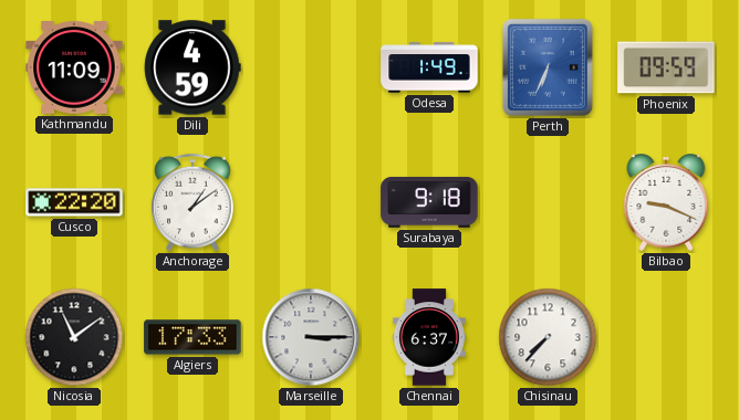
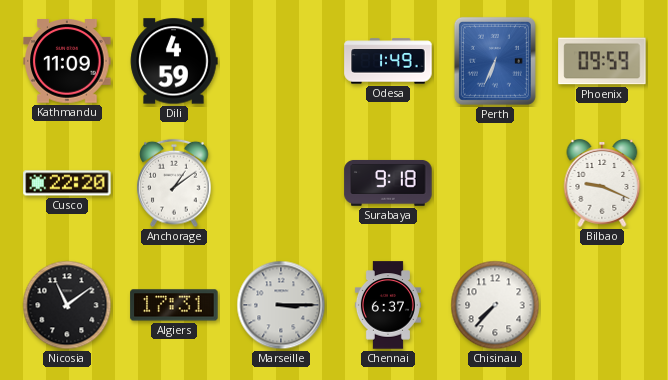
Algiers: 17:33 -> 17:31 (174, 305)
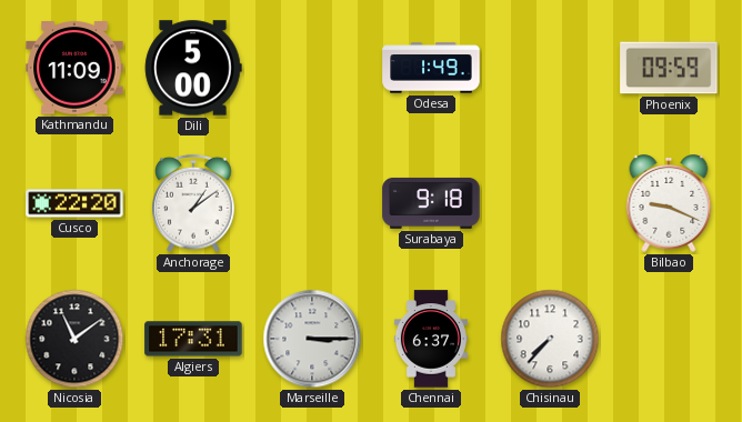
Dili: 4:59 -> 5:00 (193, 68)
Perth: 6:34 -> none (495, 61)
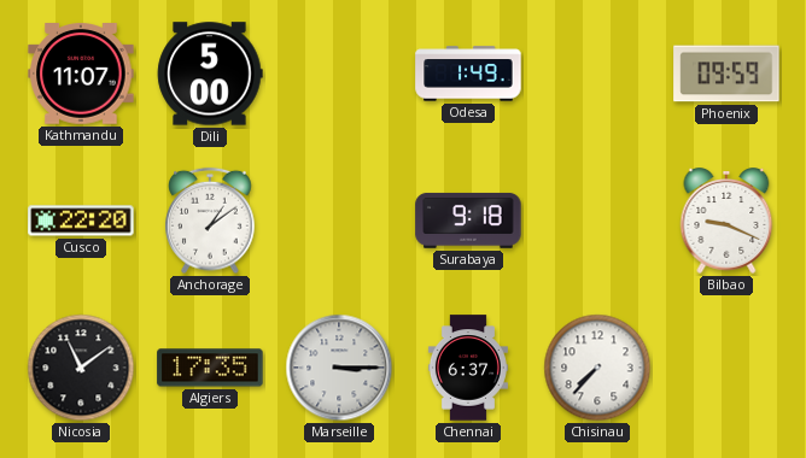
Kathmandu: 11:09 -> 11:07 (81, 75)
Algiers: 17:31 -> 17:35 (210, 368)
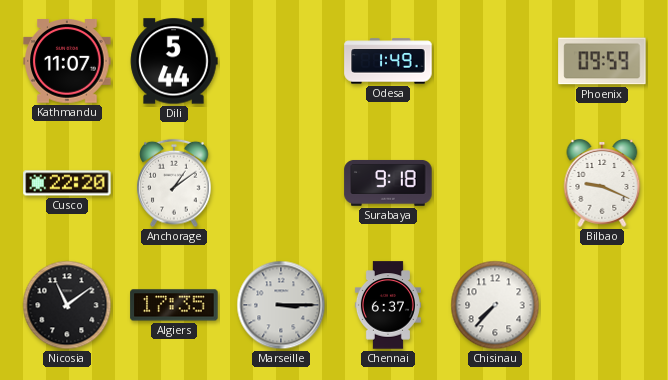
Dili: 5:00 -> 5:44 (174, 61)
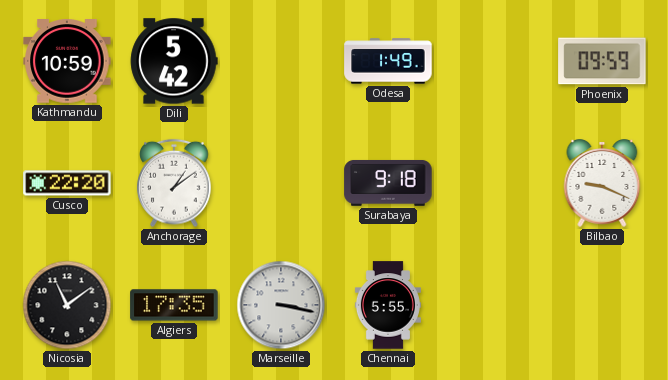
Kathmandu: 11:07 -> 10:59 (67, 62)
Dili: 5:44 -> 5:42 (174, 61)
Marseille: 3:15 -> 3:17 (281, 305)
Chennai: 6:37 -> 5:55 (388, 305)
Chisinau: 7:37 -> none (495, 305)
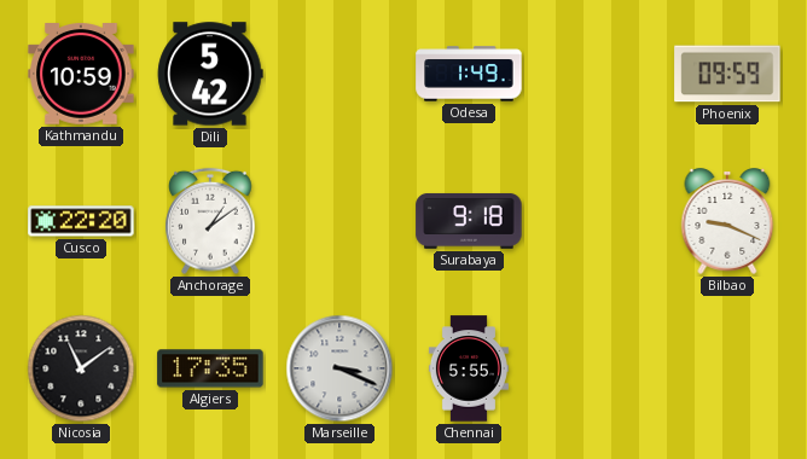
Marseille: 3:17 -> 3:19 (339, 368)
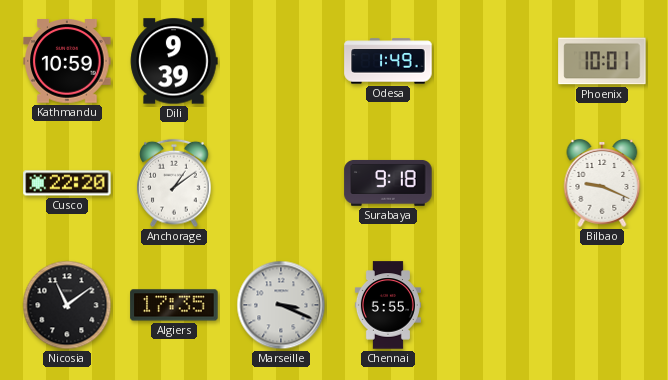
Dili: 5:42 -> 9:39 (174, 61)
Phoenix: 09:59 -> 10:01 (602, 61)
